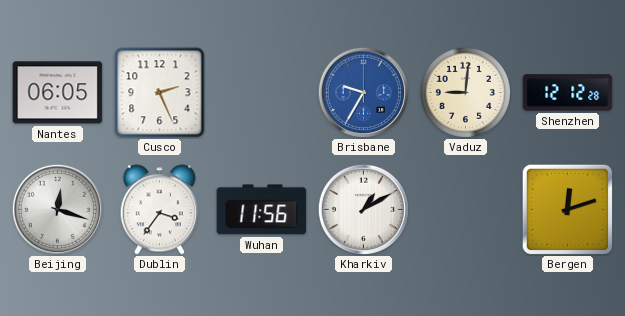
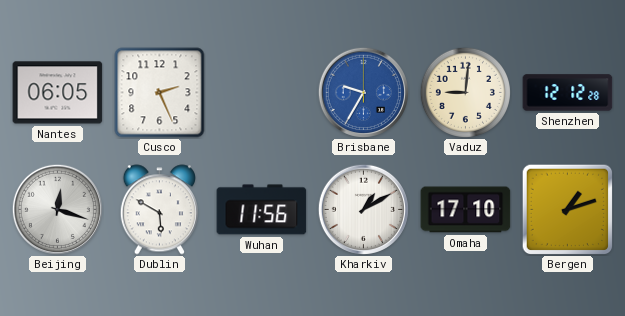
Dublin: 3:36 -> 5:50 (159, 210)
Omaha: none -> 17:10 (466, 210)
Bergen: 12:12 -> 1:12 (567, 209)
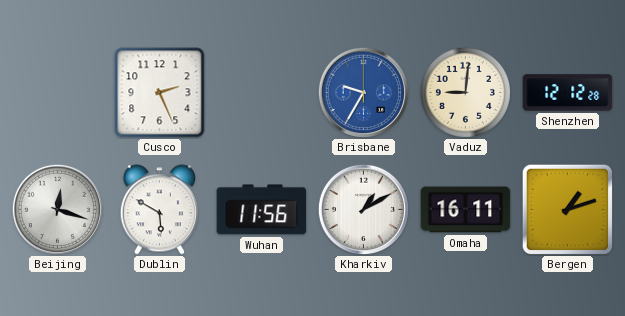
Nantes: 06:05 -> none (58, 93)
Omaha: 17:10 -> 16:11 (466, 210)
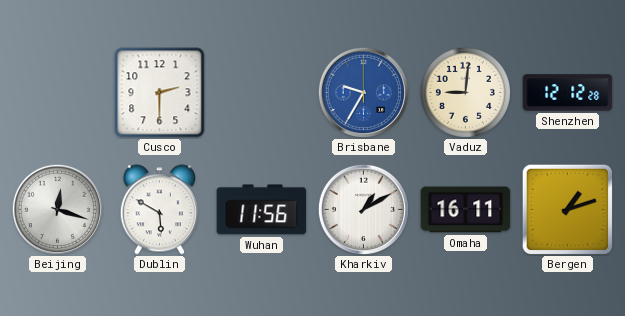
Cusco: 2:26 -> 2:30 (160, 93)
